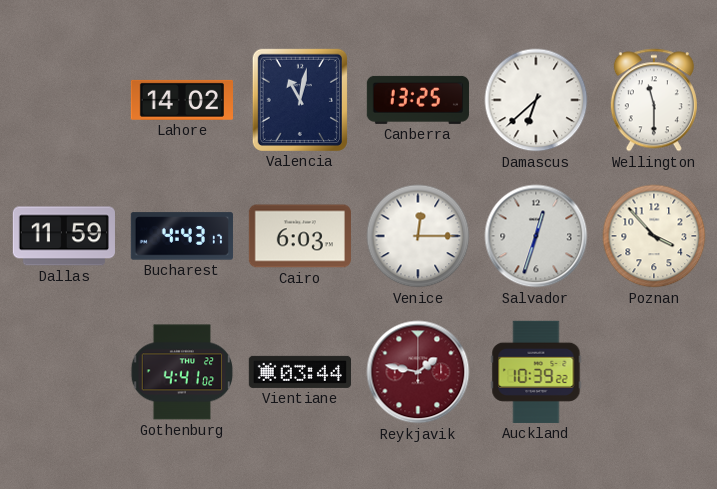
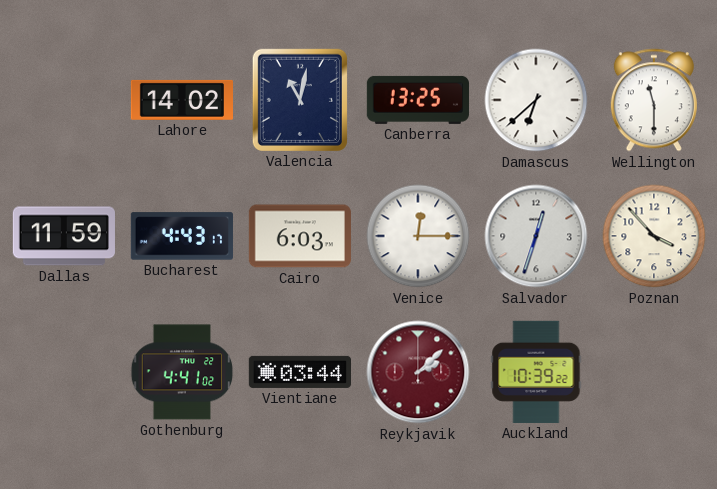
Reykjavik: 1:47 -> 2:08 (418, 372)
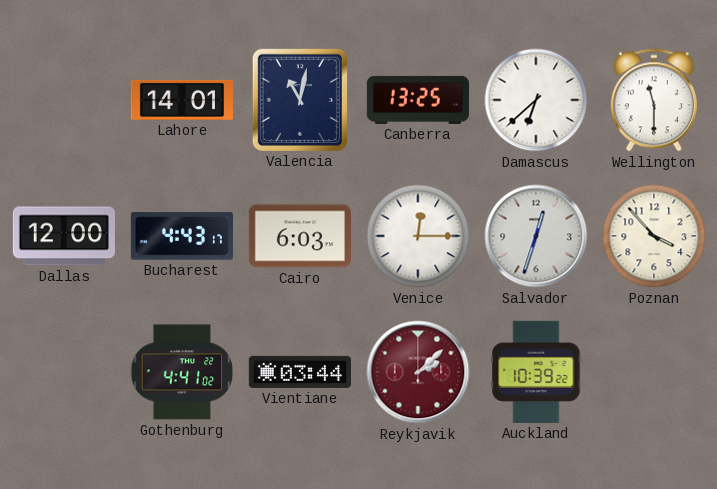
Lahore: 14:02 -> 14:01 (181, 100)
Dallas: 11:59 -> 12:00 (64, 236)
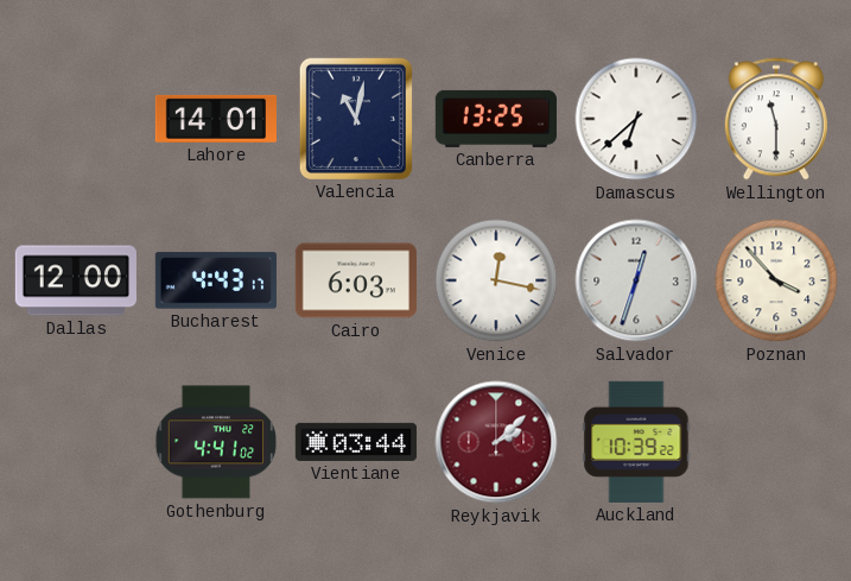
Venice: 12:15 -> 12:17 (496, 280)
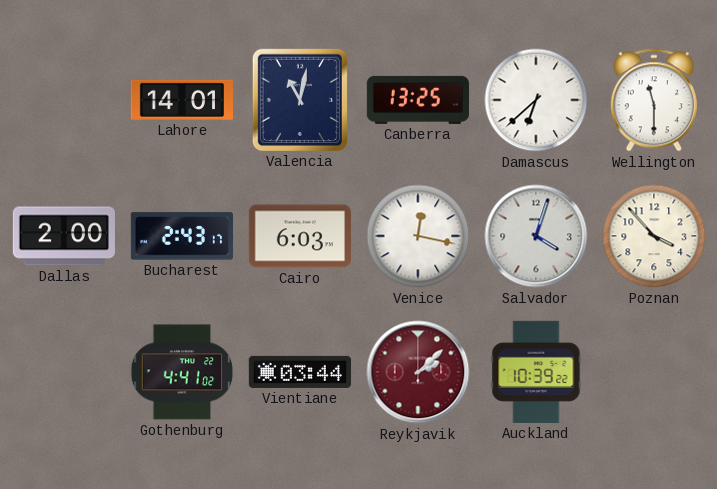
Dallas: 12:00 -> 2:00 (64, 236)
Bucharest: 4:43 -> 2:43 (182, 236)
Salvador: 12:33 -> 4:03 (536, 236)
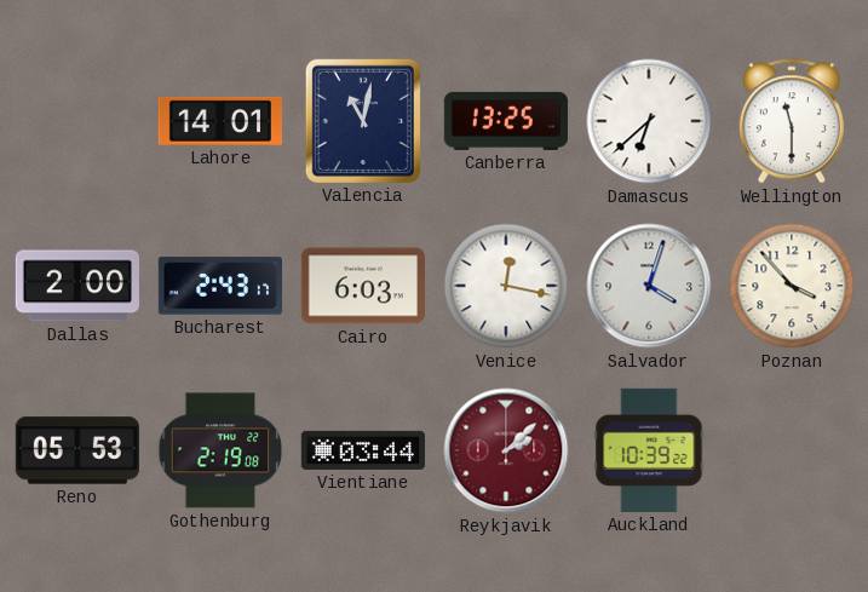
Reno: none -> 05:53 (77, 450)
Gothenburg: 4:41 -> 2:19 (220, 450)
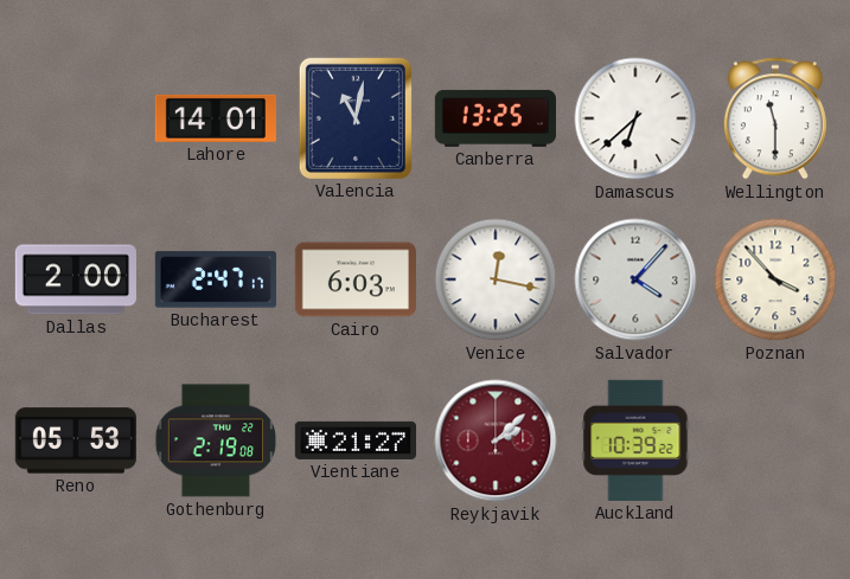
Bucharest: 2:43 -> 2:47 (216, 279)
Salvador: 4:03 -> 4:07 (635, 279)
Vientiane: 03:44 -> 21:27 (354, 440)
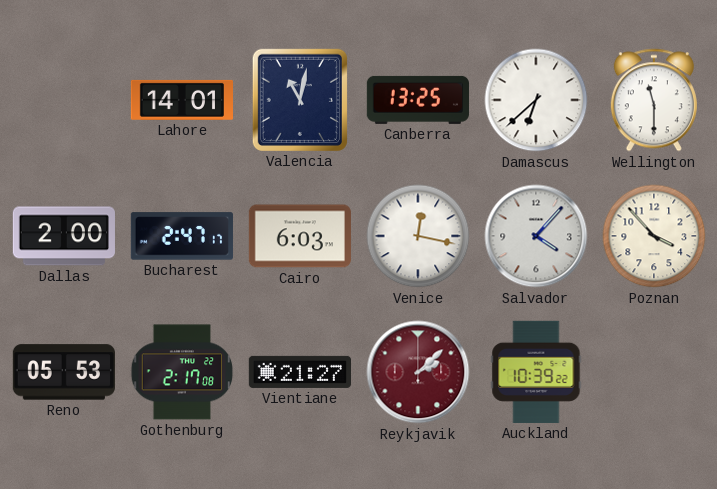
Gothenburg: 2:19 -> 2:17 (182, 372)
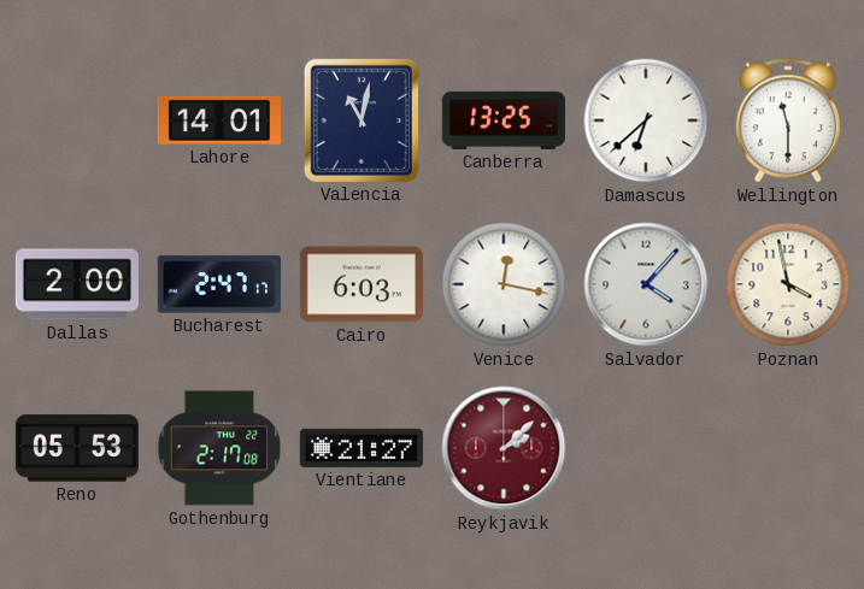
Poznan: 3:53 -> 3:58 (788, 284)
Auckland: 10:39 -> none (536, 372)
